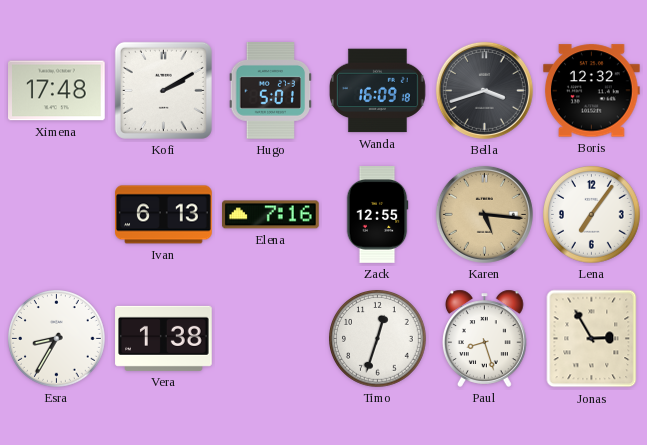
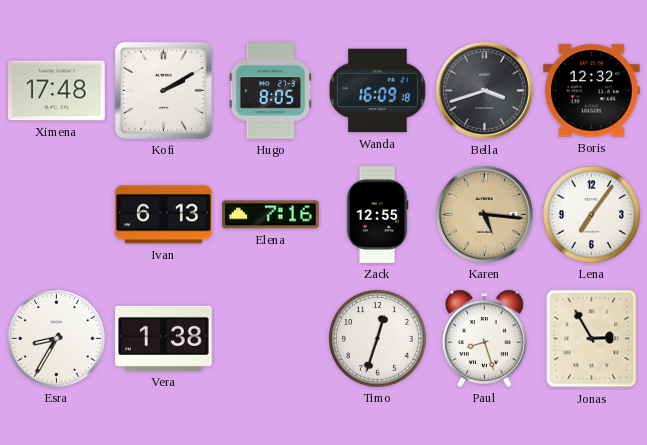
Hugo: 5:01 -> 8:05 (271, 91)
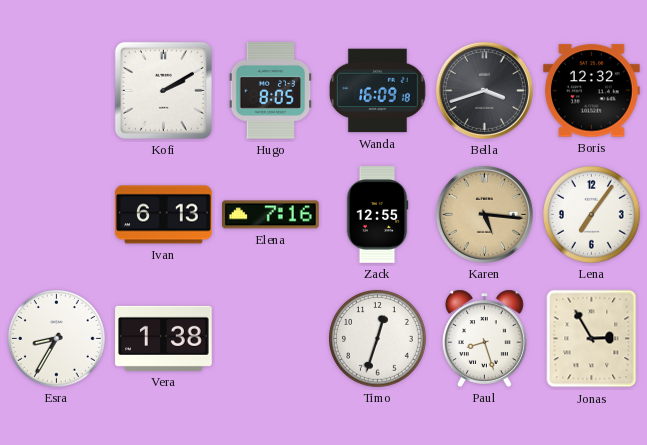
Ximena: 17:48 -> none (57, 91)
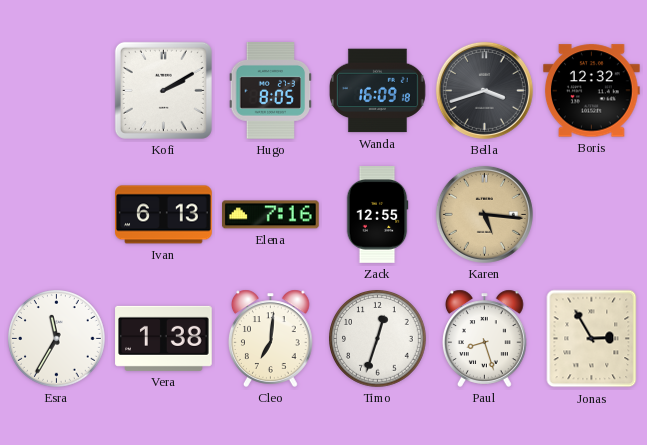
Lena: 7:06 -> none (592, 215)
Esra: 8:35 -> 11:35 (57, 339)
Cleo: none -> 7:01 (270, 338)
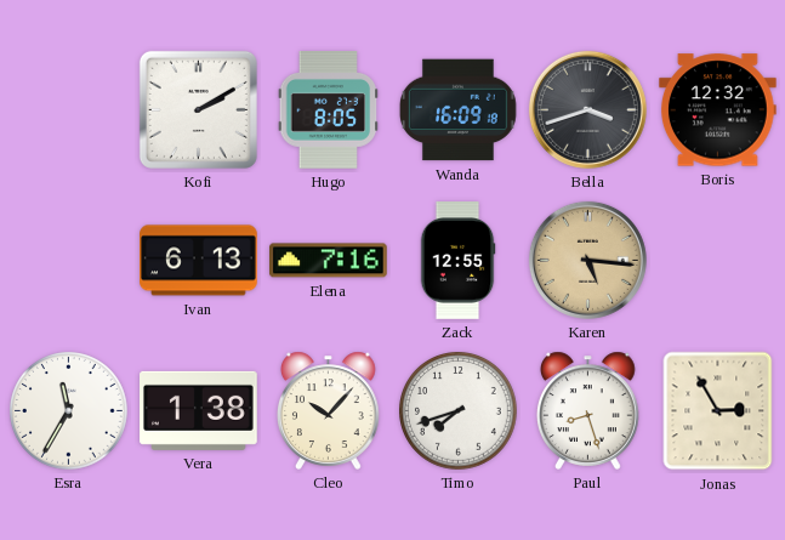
Cleo: 7:01 -> 10:07 (328, 410)
Timo: 12:33 -> 7:42 (459, 411)
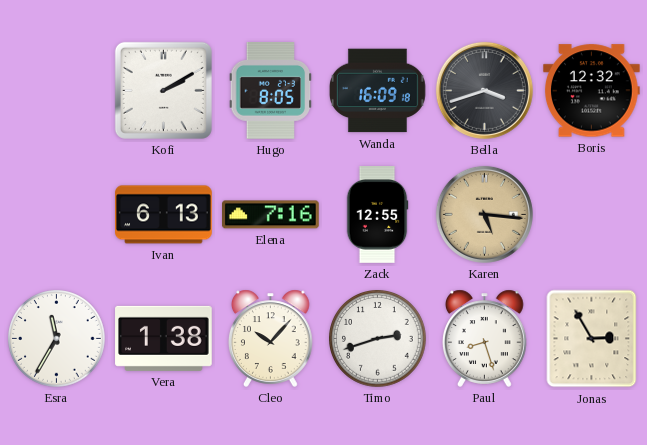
Timo: 7:42 -> 2:42 (378, 339)
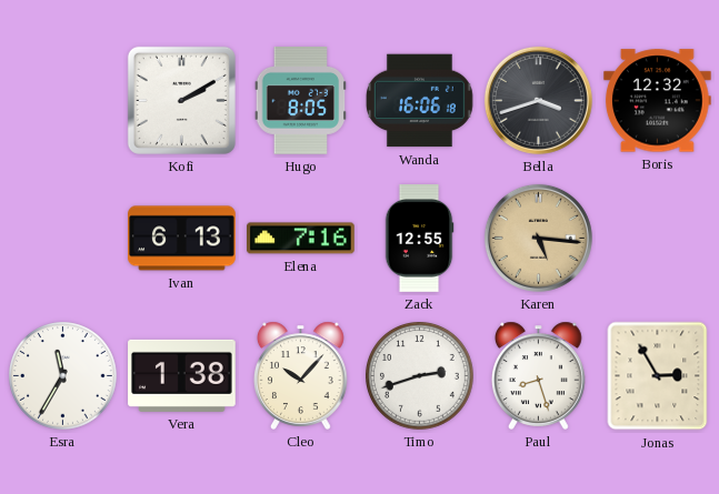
Wanda: 16:09 -> 16:06 (419, 101)
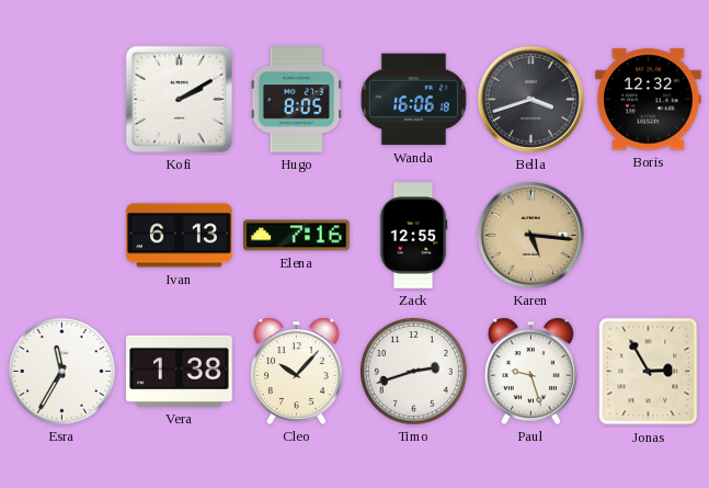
Paul: 8:27 -> 9:27 (530, 371)
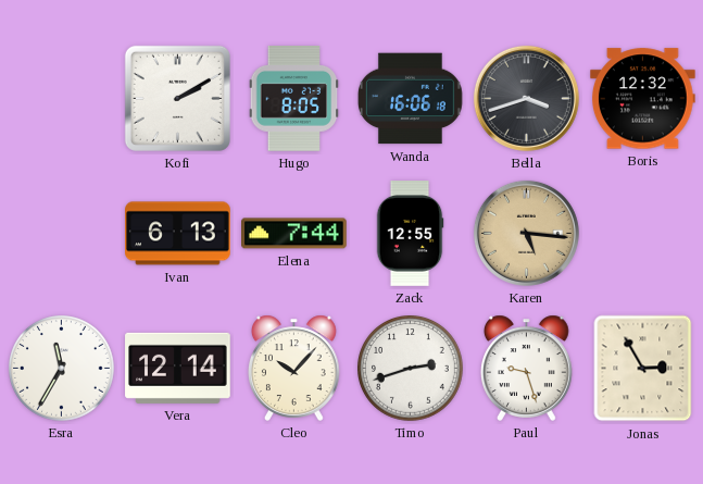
Elena: 7:16 -> 7:44 (294, 234)
Vera: 1:38 -> 12:14 (178, 368)
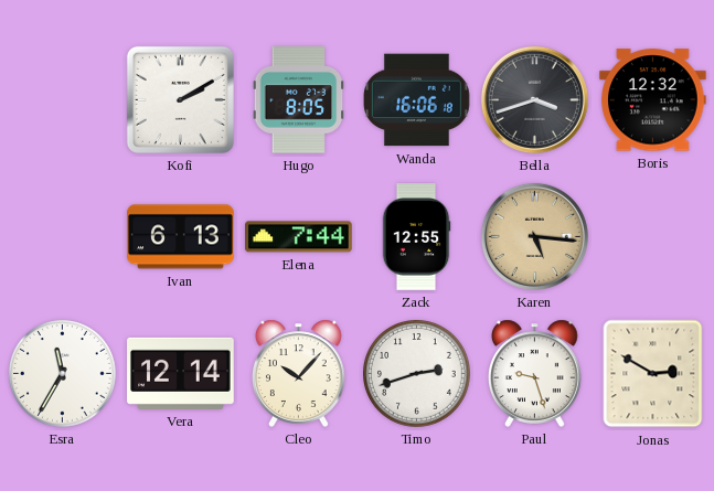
Jonas: 2:55 -> 2:50 (653, 374)
